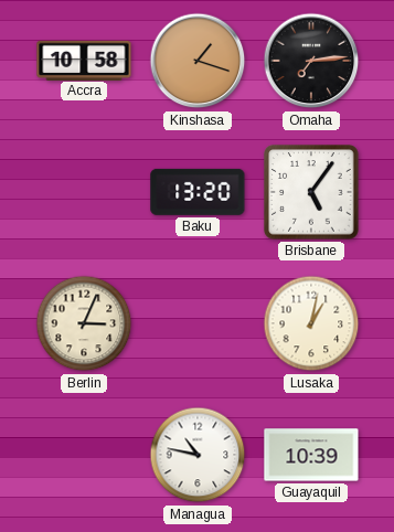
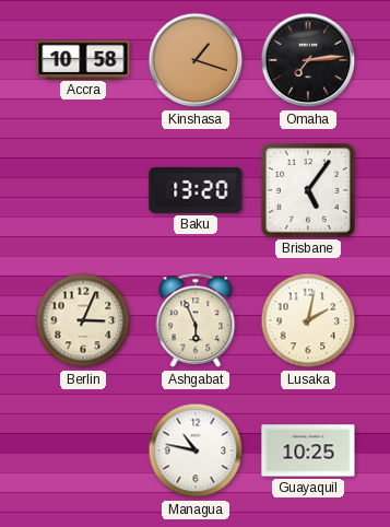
Ashgabat: none -> 5:56 (196, 320)
Lusaka: 1:02 -> 2:02 (308, 320)
Guayaquil: 10:39 -> 10:25 (308, 450)
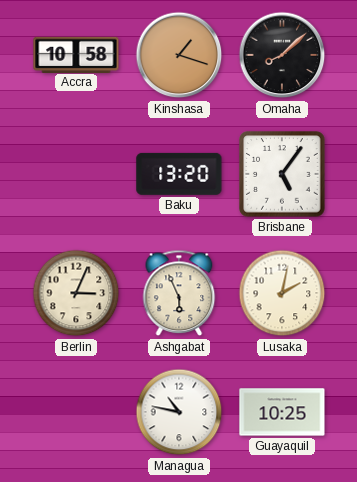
Omaha: 7:14 -> 8:08 (282, 55)
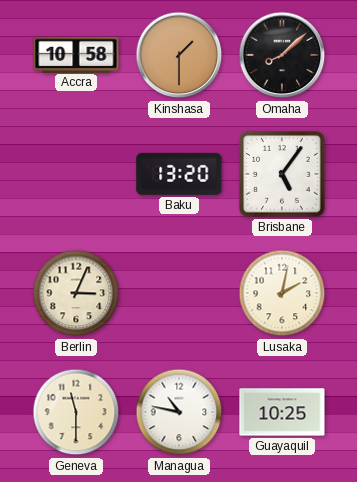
Kinshasa: 1:18 -> 1:30 (179, 55)
Ashgabat: 5:56 -> none (179, 293)
Geneva: none -> 11:30 (76, 412)
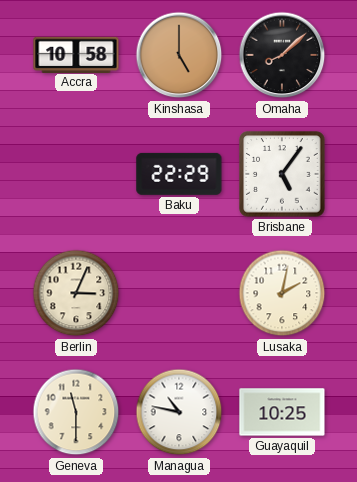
Kinshasa: 1:30 -> 5:00 (179, 55)
Baku: 13:20 -> 22:29 (179, 174)
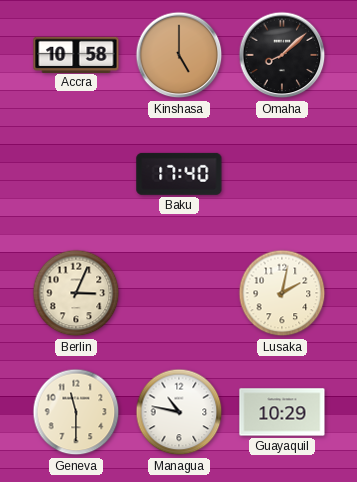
Baku: 22:29 -> 17:40 (179, 174)
Brisbane: 5:06 -> none (282, 174)
Guayaquil: 10:25 -> 10:29 (282, 412)
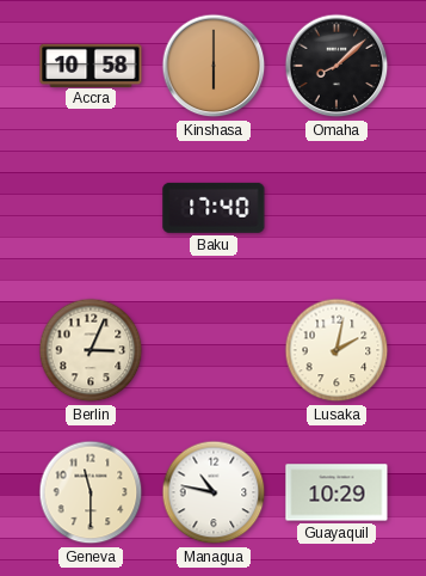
Kinshasa: 5:00 -> 6:00 (214, 66)
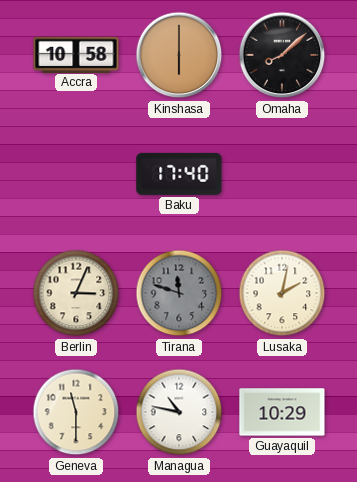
Tirana: none -> 11:48 (179, 293)
